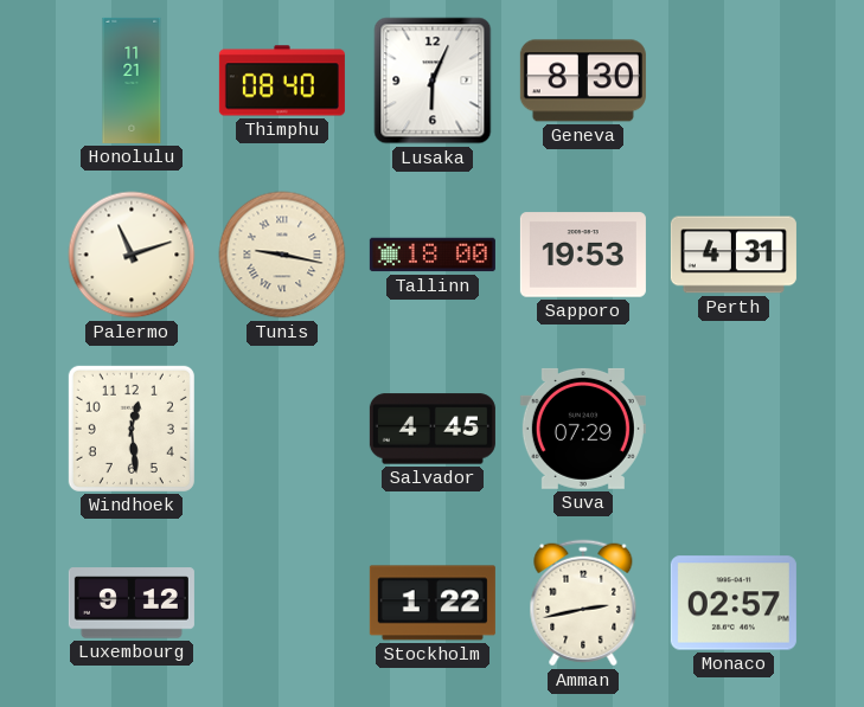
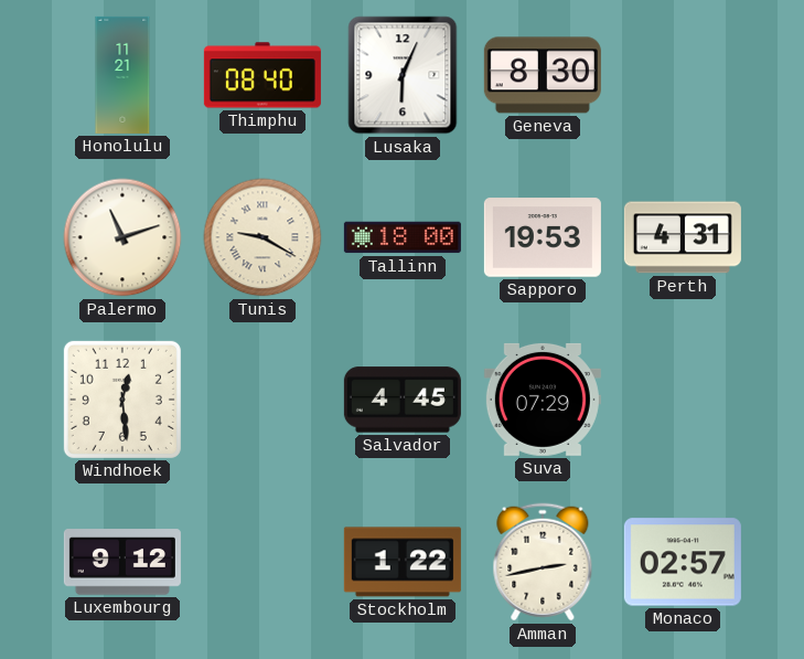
Tunis: 9:17 -> 9:20 (262, 237)
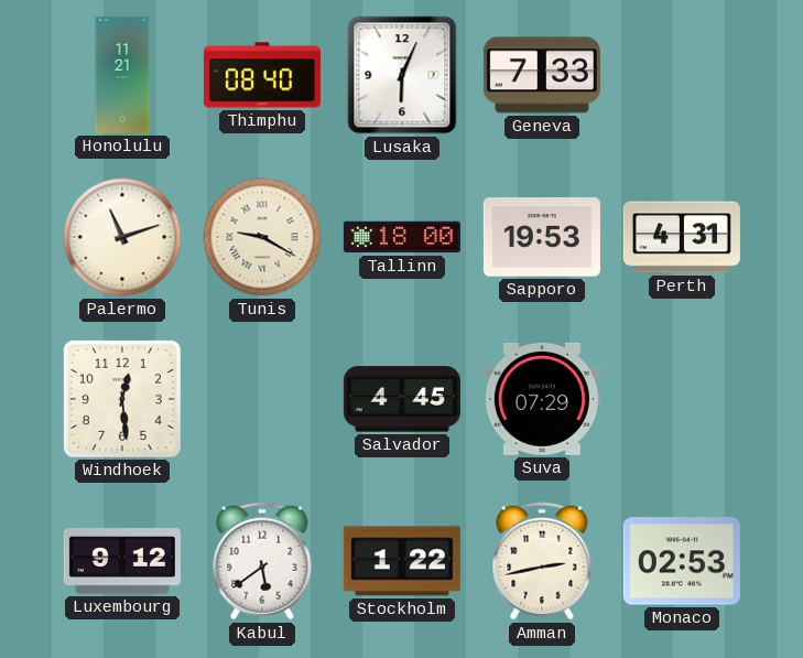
Geneva: 8:30 -> 7:33 (542, 75)
Kabul: none -> 5:39 (262, 561)
Monaco: 02:57 -> 02:53 (682, 561)
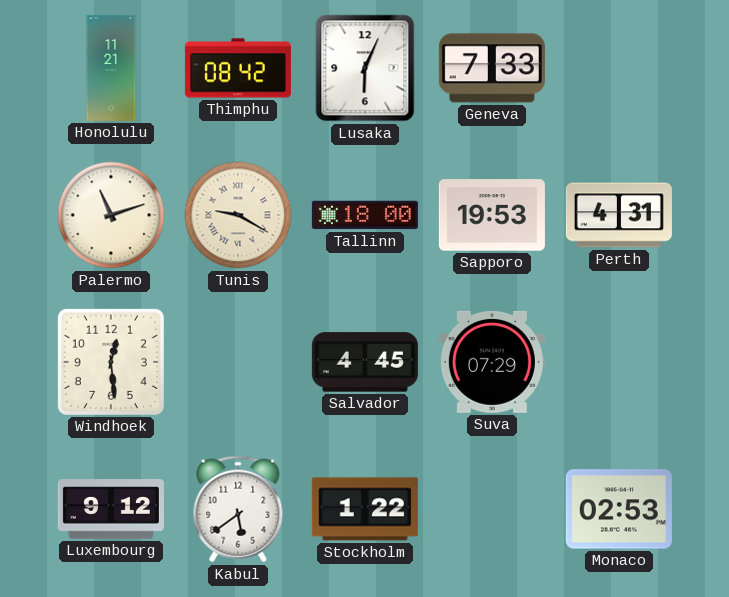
Thimphu: 08:40 -> 08:42 (238, 68)
Amman: 2:43 -> none (542, 561)
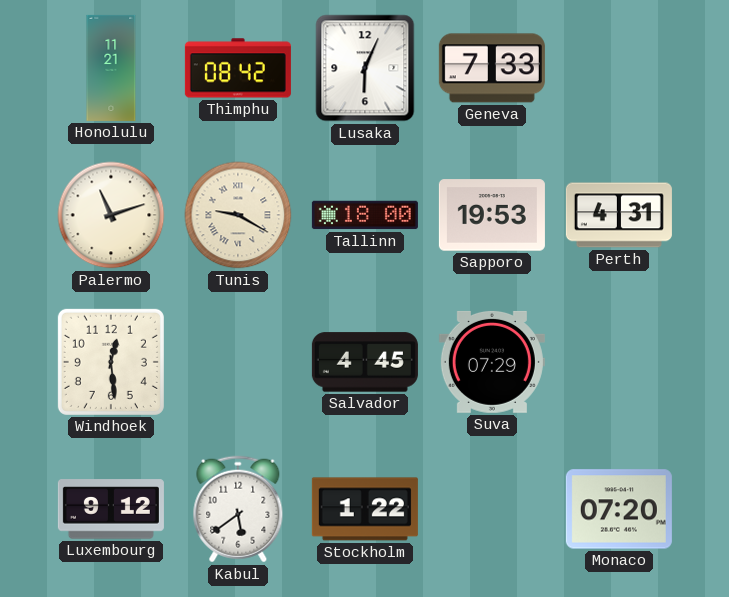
Monaco: 02:53 -> 07:20 (619, 509)
